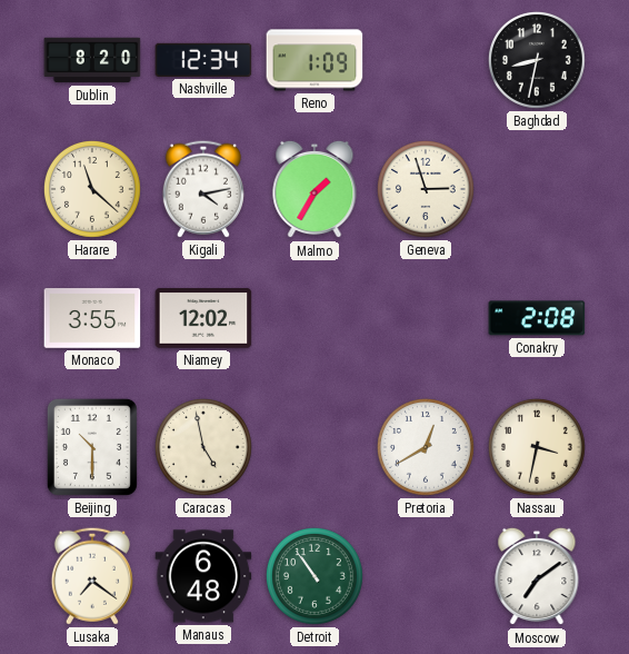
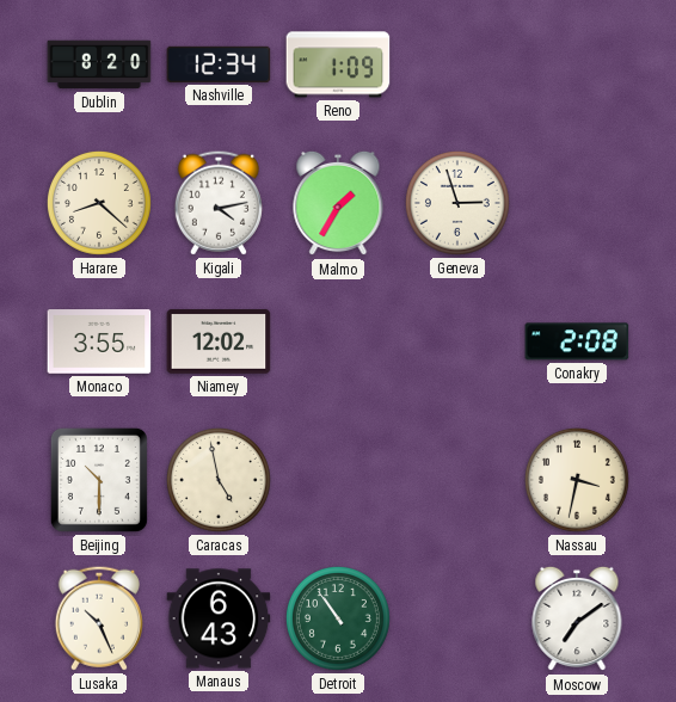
Baghdad: 8:32 -> none (537, 60)
Harare: 11:22 -> 8:22 (99, 203)
Pretoria: 12:40 -> none (426, 447)
Lusaka: 7:21 -> 10:26 (99, 618)
Manaus: 6:48 -> 6:43 (219, 618)
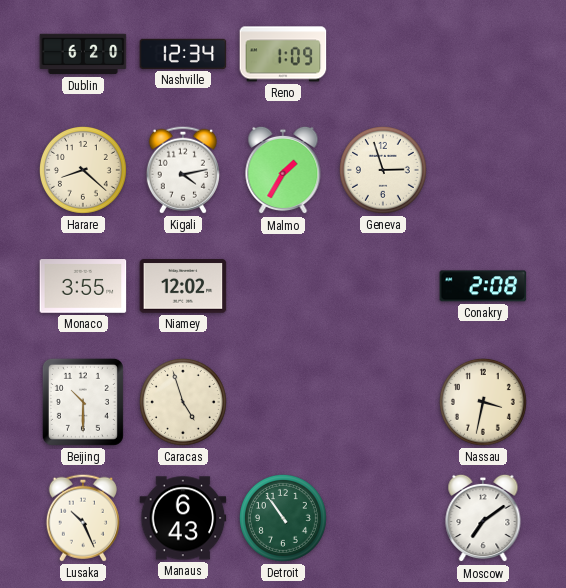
Dublin: 8:20 -> 6:20 (83, 54)
Caracas: 4:58 -> 4:57 (183, 402)
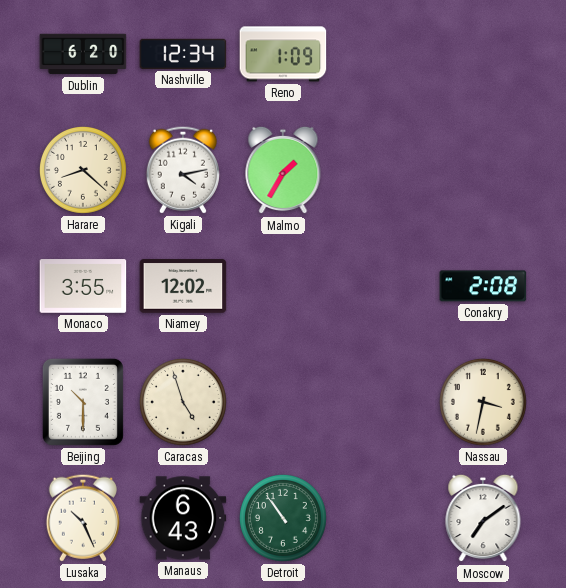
Geneva: 2:57 -> none (383, 170)
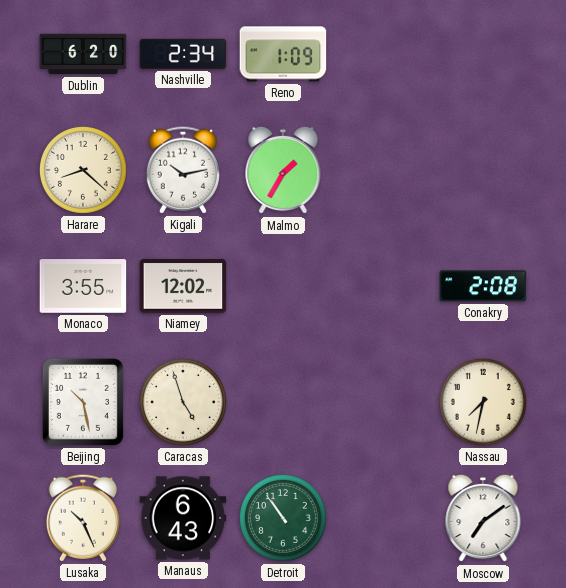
Nashville: 12:34 -> 2:34 (183, 54)
Kigali: 4:13 -> 10:13 (183, 170)
Beijing: 10:30 -> 10:28 (83, 402)
Nassau: 3:32 -> 7:32 (483, 402)
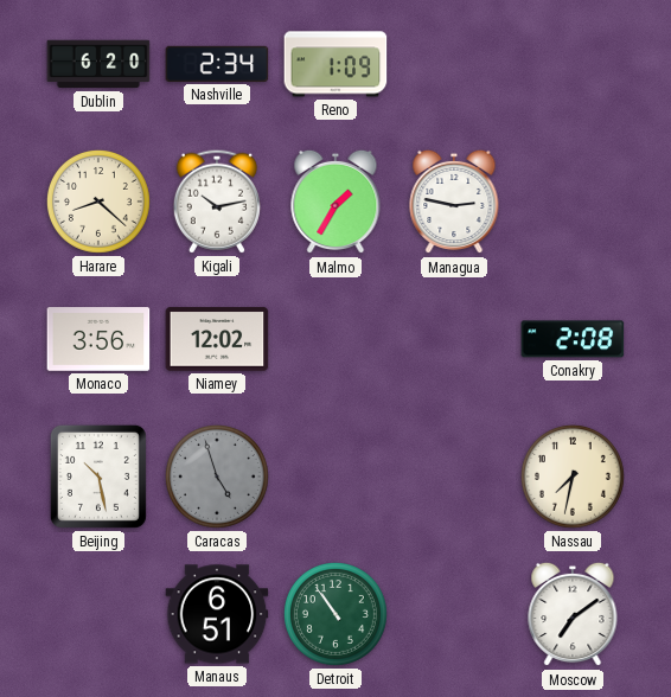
Managua: none -> 2:47 (454, 202)
Monaco: 3:55 -> 3:56 (98, 339)
Caracas dial: cream -> grey (217, 477)
Lusaka: 10:26 -> none (83, 518)
Manaus: 6:43 -> 6:51 (217, 614)
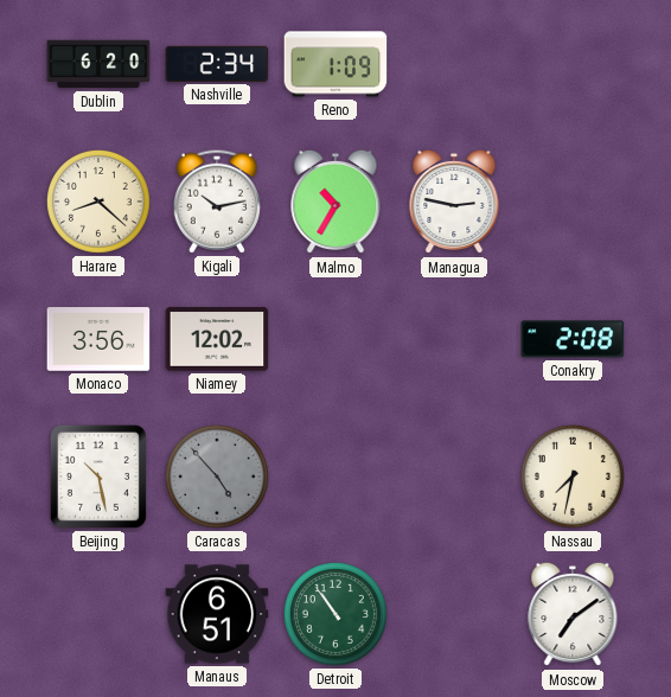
Malmo: 1:35 -> 10:35 (335, 202)
Caracas: 4:57 -> 4:53 (217, 477)
